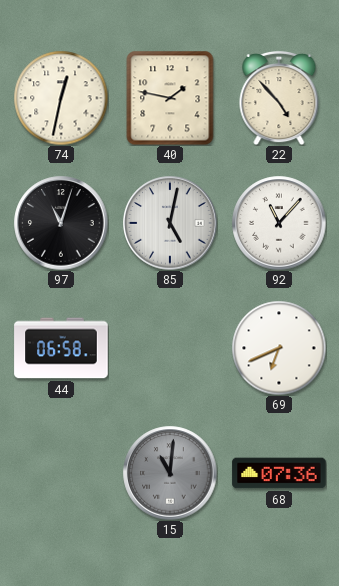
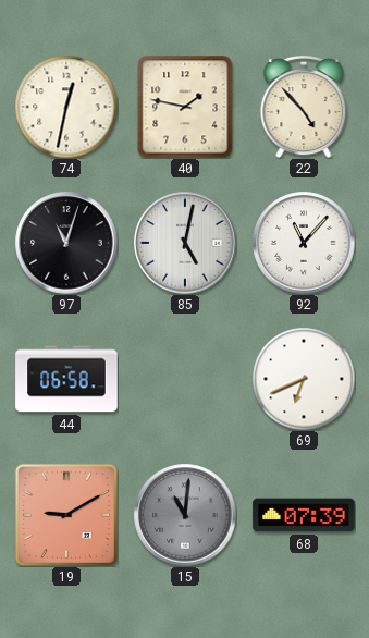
19: none -> 9:10 (66, 515)
68: 07:36 -> 07:39 (304, 515)
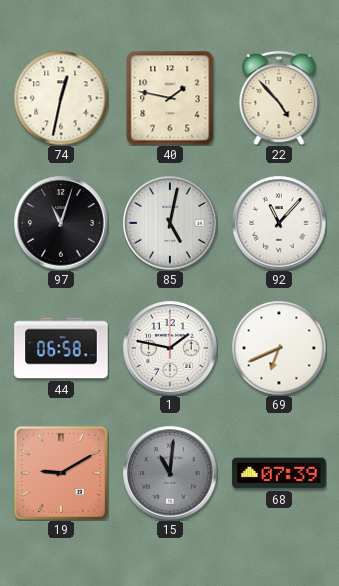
1: none -> 1:47 (170, 348)
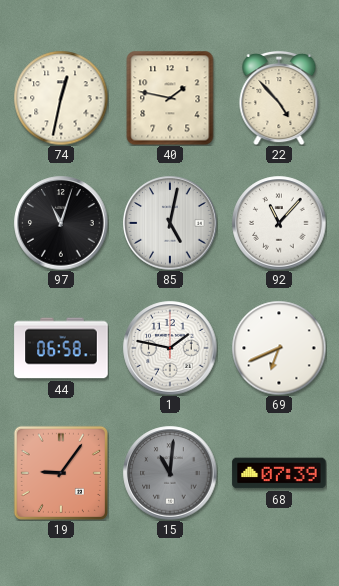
19: 9:10 -> 9:06 (61, 473)
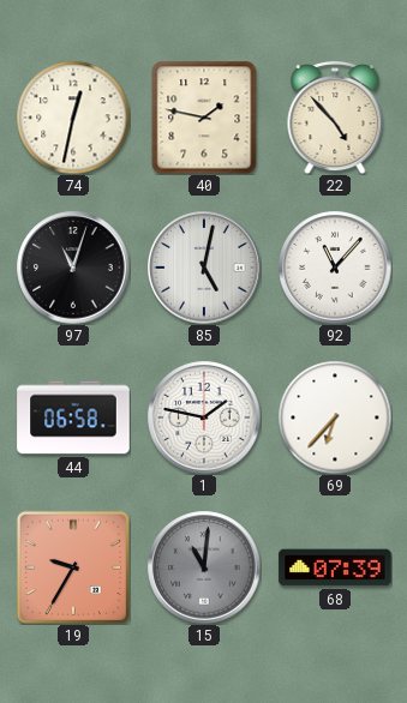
69: 6:41 -> 6:37 (335, 417)
19: 9:06 -> 9:35 (73, 567)
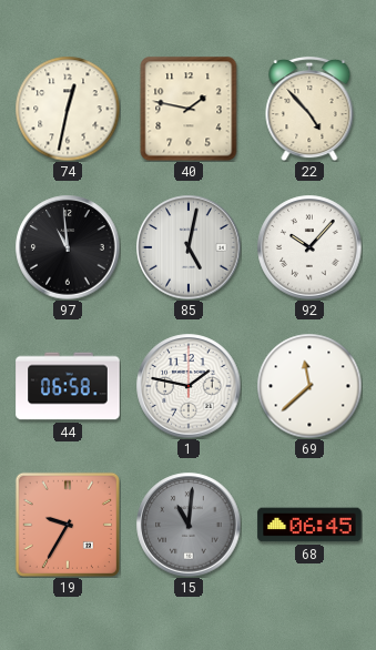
97: 11:03 -> 10:59 (68, 247)
92: 11:07 -> 10:07 (309, 247)
69: 6:37 -> 11:38 (309, 386)
68: 07:39 -> 06:45 (309, 525)
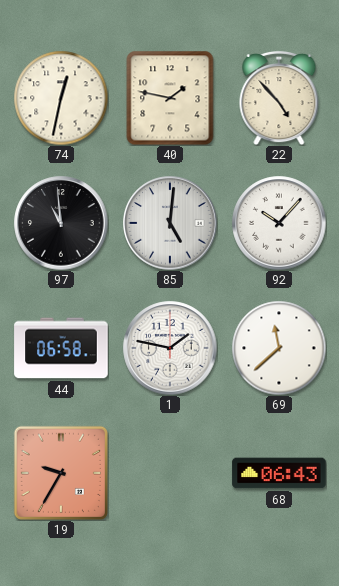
85: 5:02 -> 5:01 (170, 223)
15: 11:01 -> none (189, 525)
68: 06:45 -> 06:43 (279, 473)
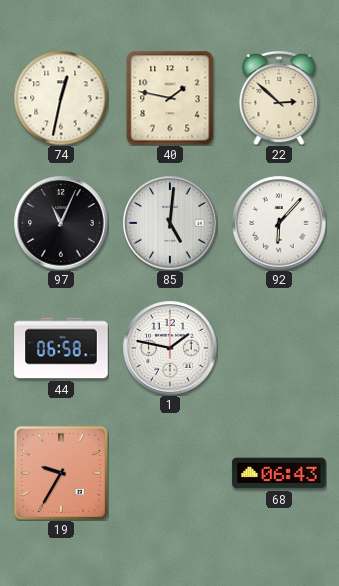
22: 4:53 -> 2:52 (279, 98)
97: 10:59 -> 11:04 (61, 223)
92: 10:07 -> 6:07 (279, 223)
69: 11:38 -> none (279, 348)
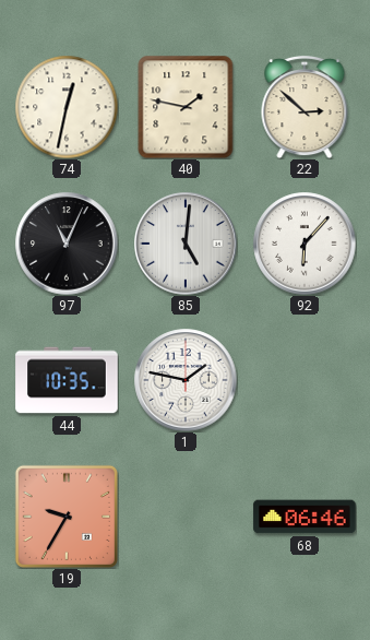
44: 06:58 -> 10:35 (67, 380)
68: 06:43 -> 06:46 (305, 517)
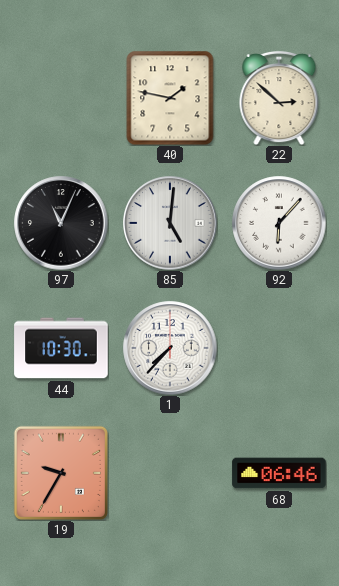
74: 12:32 -> none (67, 107)
44: 10:35 -> 10:30 (61, 348)
1: 1:47 -> 7:37 (170, 348)
